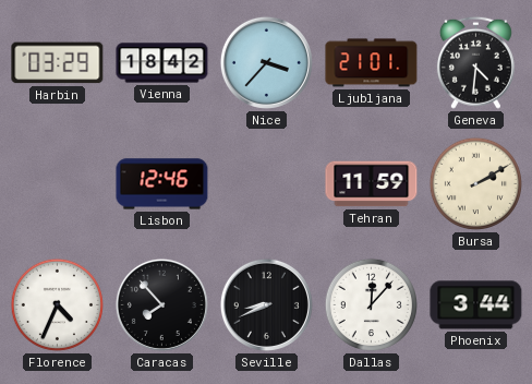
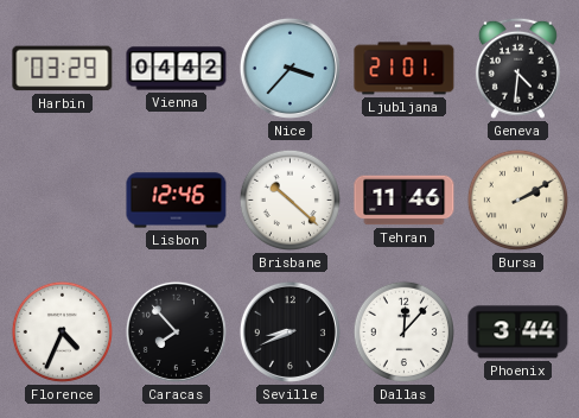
Vienna: 18:42 -> 04:42 (177, 69)
Brisbane: none -> 10:22 (289, 199)
Tehran: 11:59 -> 11:46 (405, 201)
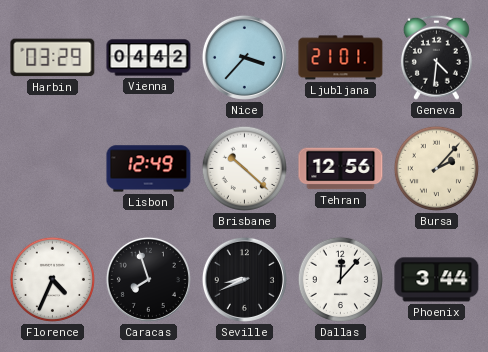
Lisbon: 12:46 -> 12:49 (149, 169)
Tehran: 11:46 -> 12:56 (341, 169)
Bursa: 2:10 -> 2:07 (436, 168)
Caracas: 7:53 -> 7:57 (148, 279)
